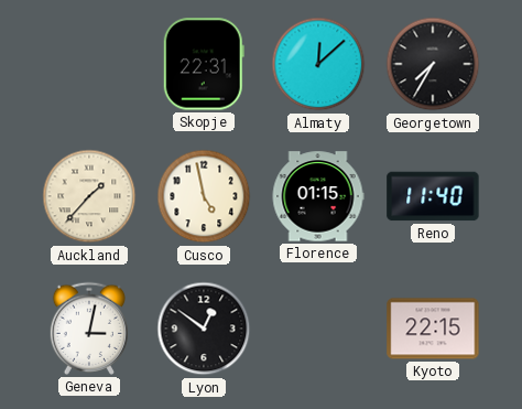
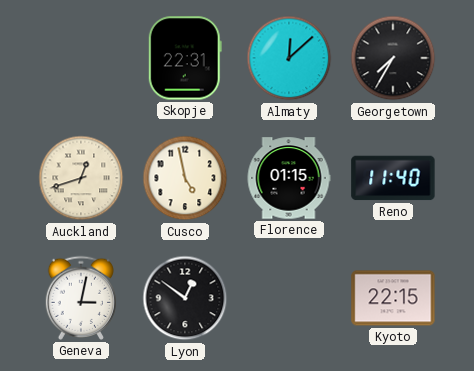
Auckland: 1:37 -> 12:42 (81, 178)
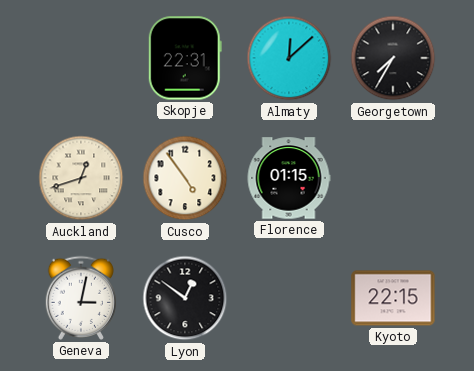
Cusco: 4:58 -> 4:54 (185, 178)
Reno: 11:40 -> none (393, 178)
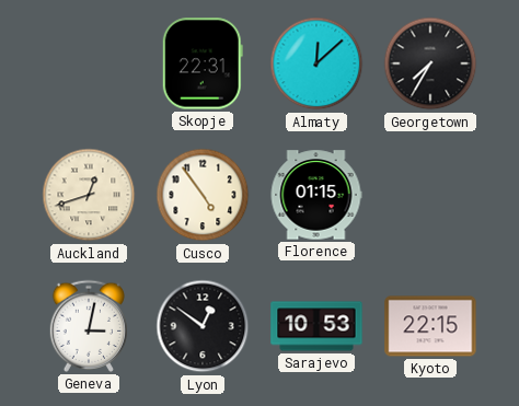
Sarajevo: none -> 10:53 (316, 326)
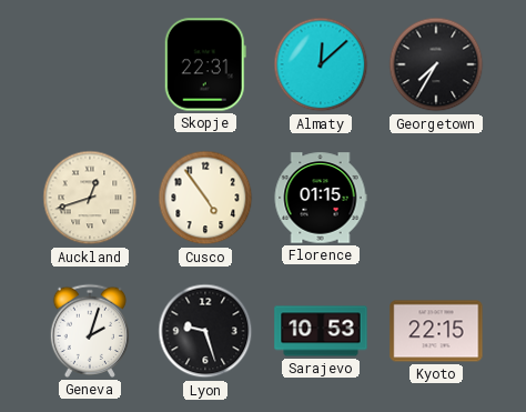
Geneva: 3:02 -> 2:03 (89, 331)
Lyon: 12:51 -> 9:27 (205, 331)
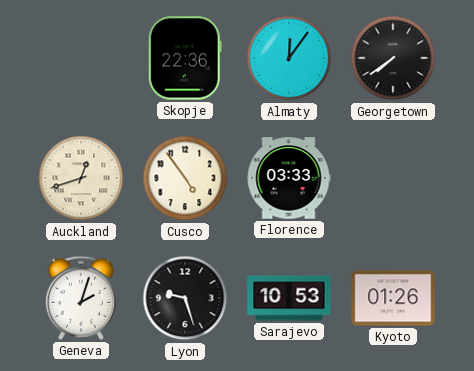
Skopje: 22:31 -> 22:36 (185, 58)
Almaty: 12:08 -> 12:06 (289, 58)
Georgetown: 7:35 -> 7:39 (393, 58)
Florence: 01:15 -> 03:33 (289, 178)
Kyoto: 22:15 -> 01:26 (393, 298)
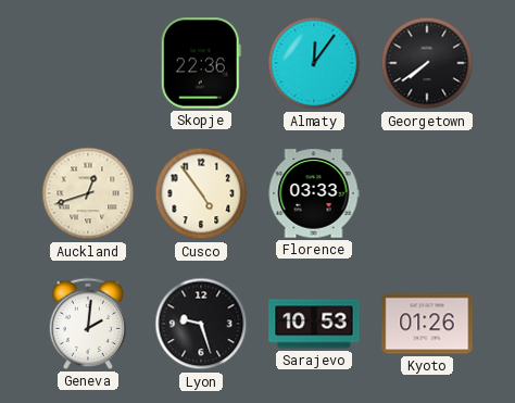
Geneva: 2:03 -> 2:01 (87, 324)
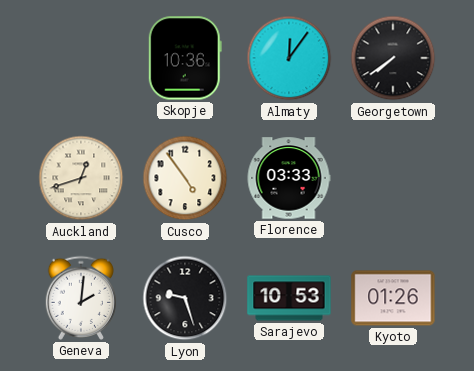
Skopje: 22:36 -> 10:36 (185, 58)
